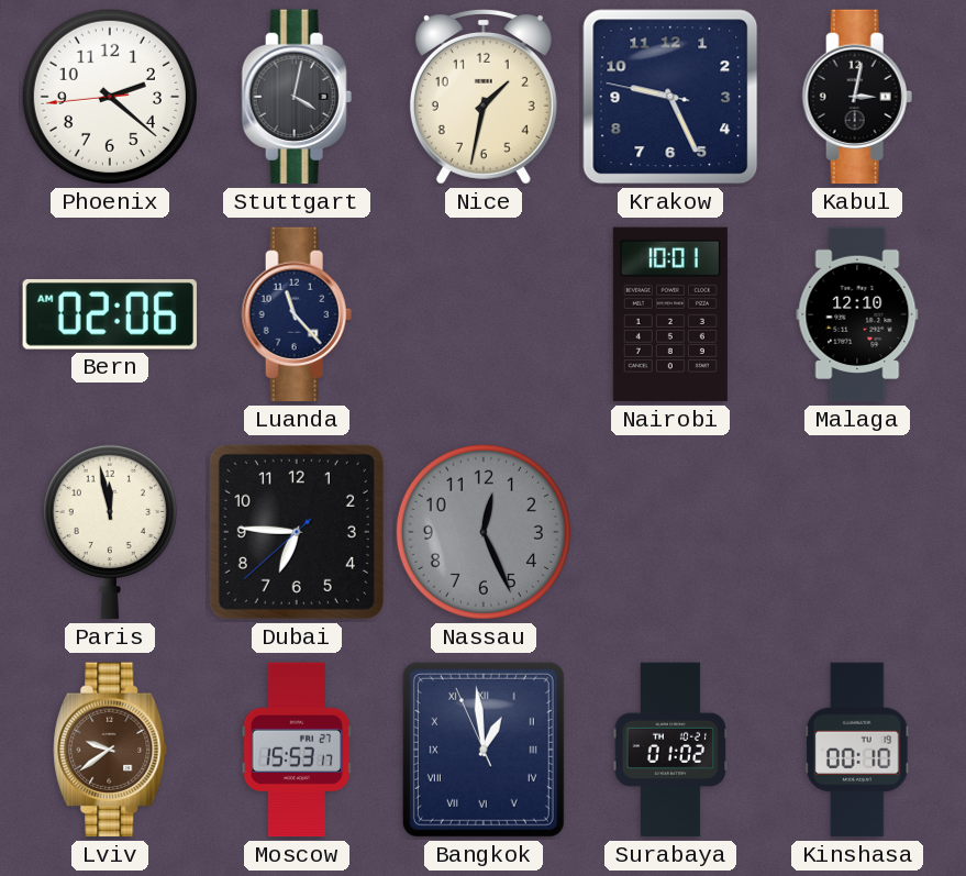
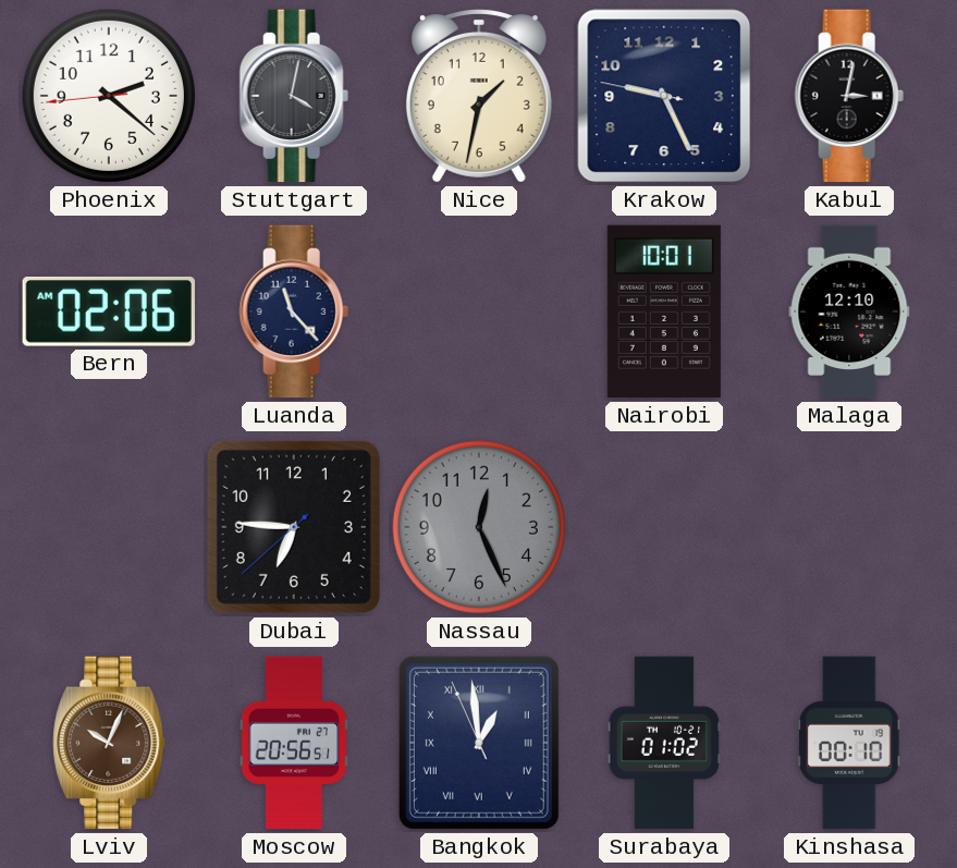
Paris: 11:58 -> none (110, 532)
Lviv: 9:39 -> 10:04 (109, 743)
Moscow: 15:53 -> 20:56 (294, 743)
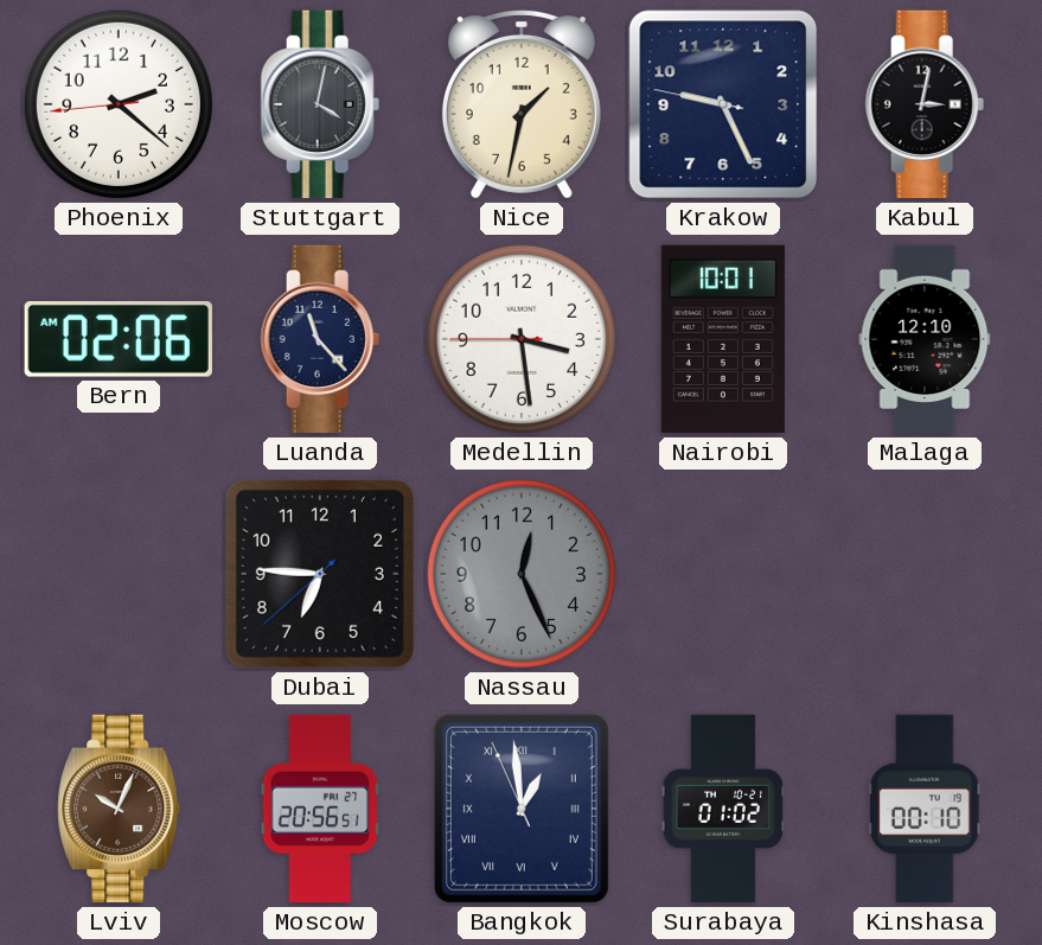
Medellin: none -> 3:28 (522, 339)
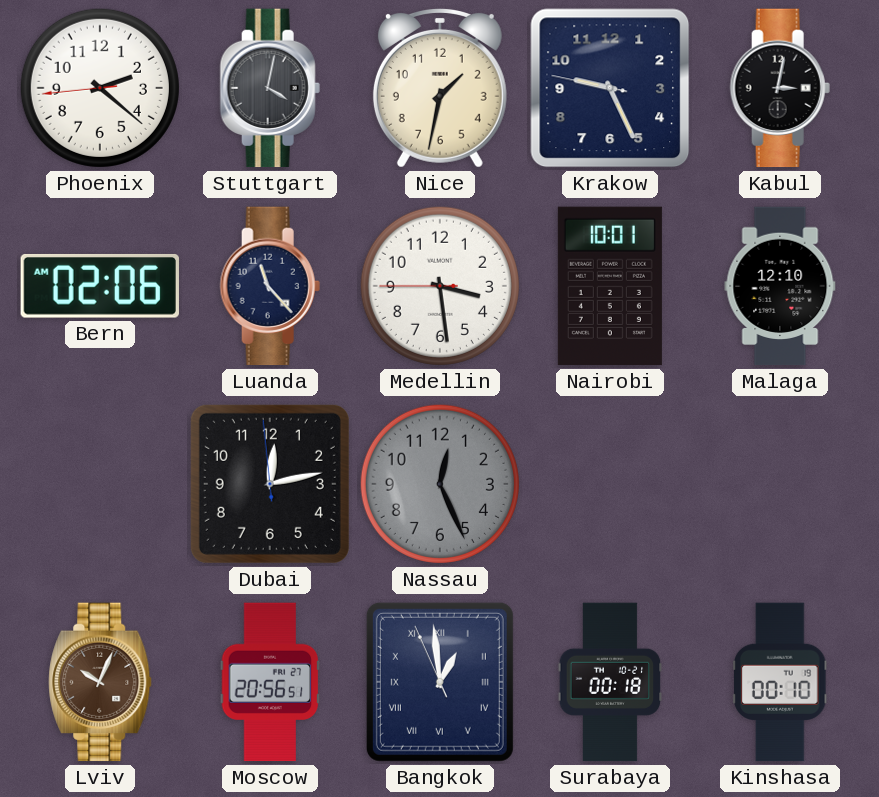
Dubai: 6:45 -> 12:12 (270, 484)
Surabaya: 01:02 -> 00:18 (610, 682)
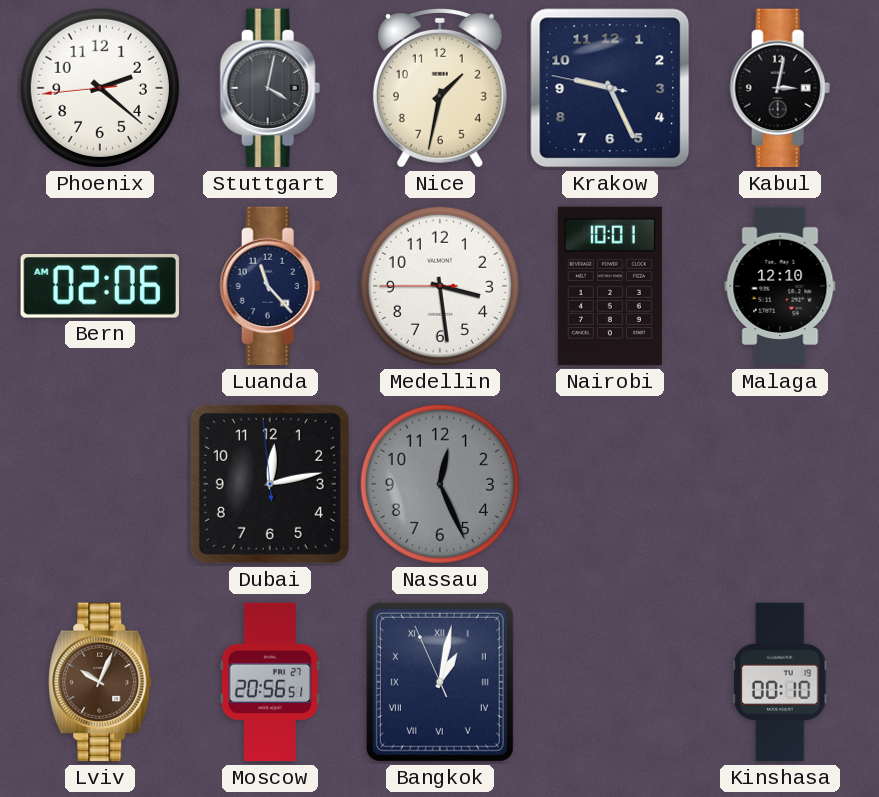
Bangkok: 12:58 -> 1:01 (440, 682)
Surabaya: 00:18 -> none (610, 682)
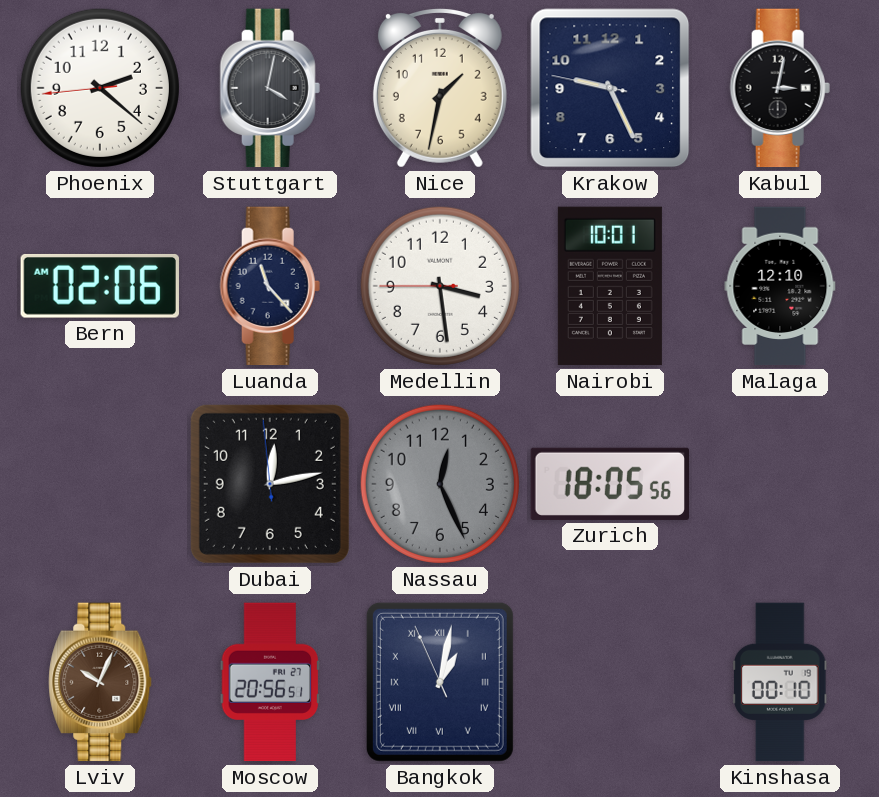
Zurich: none -> 18:05 (609, 484)
